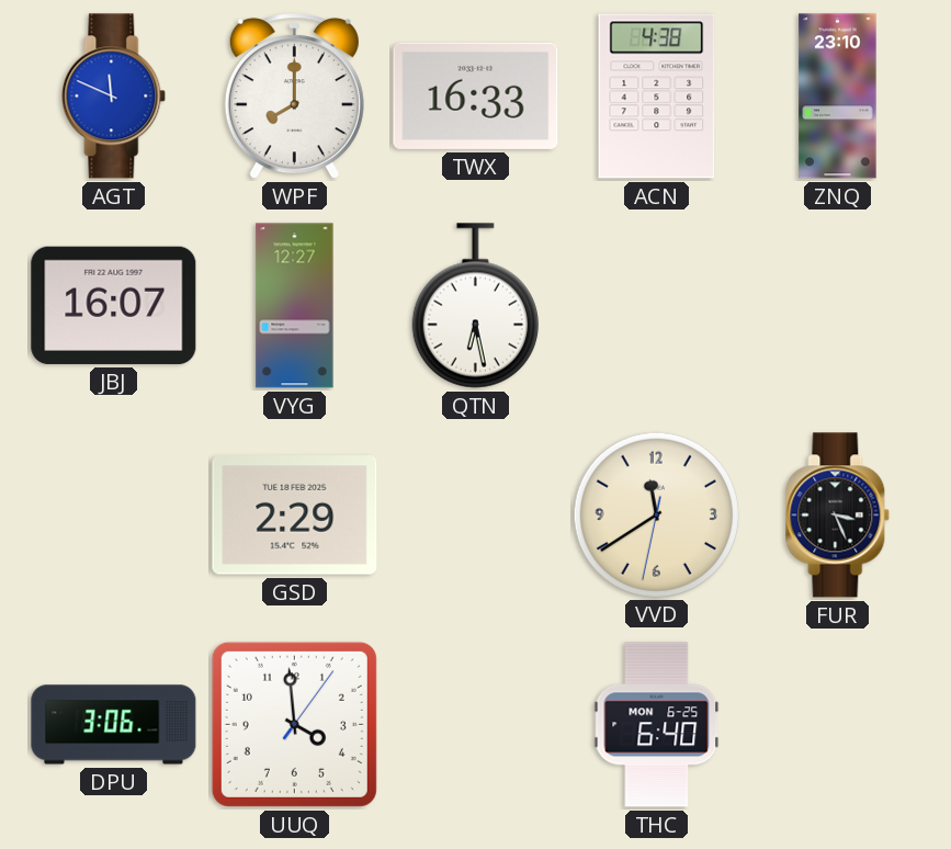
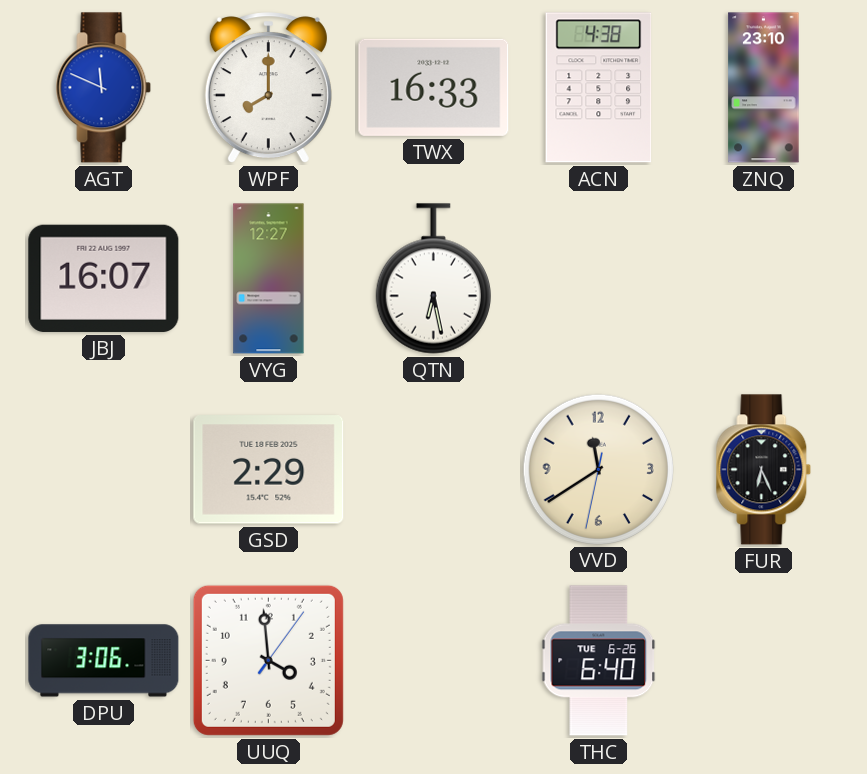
FUR: 3:26 -> 6:26 (764, 470)
THC date: MON 6-25 -> TUE 6-26 (599, 661)
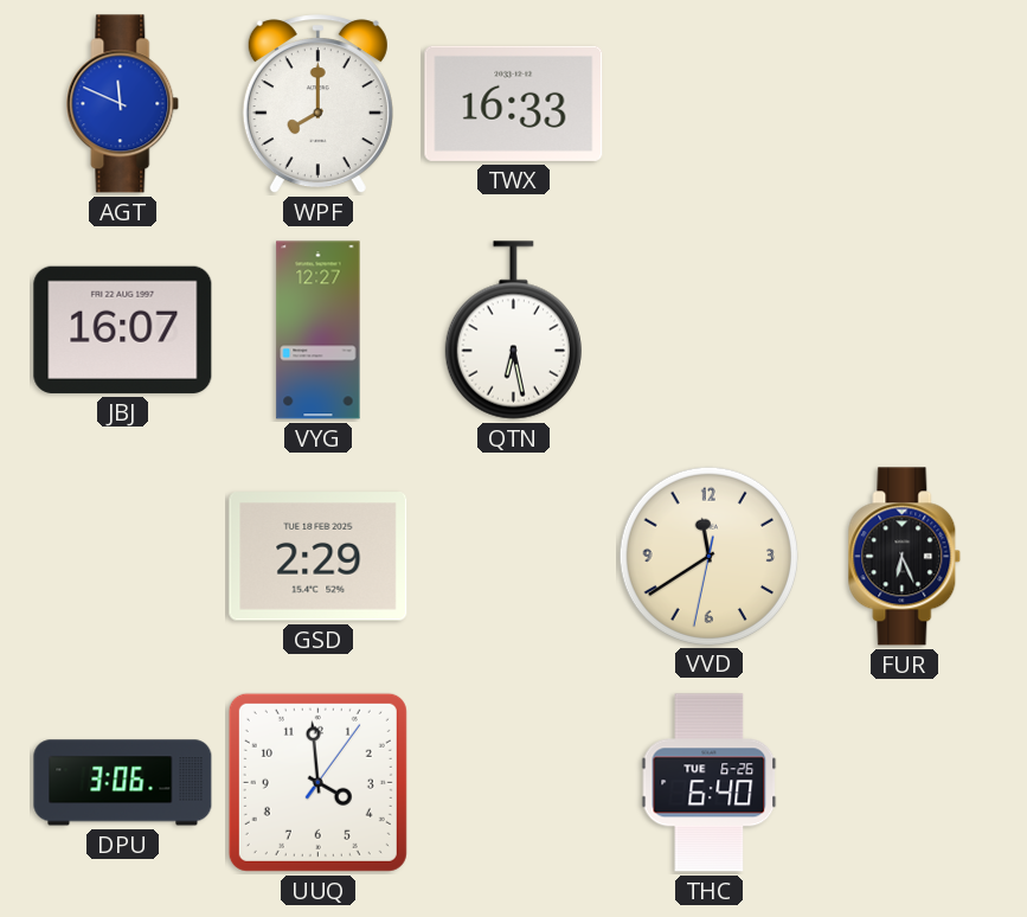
ACN: 4:38 -> none (599, 88)
ZNQ: 23:10 -> none (764, 88)
